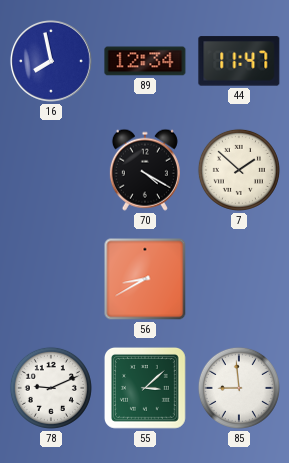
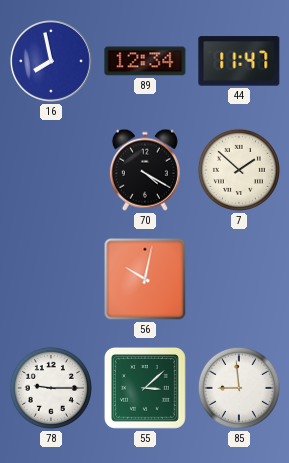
56: 8:40 -> 10:02 (145, 279)
78: 9:11 -> 9:15 (51, 388)
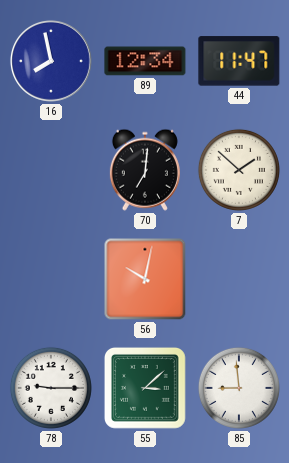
70: 4:20 -> 7:01 (145, 170)
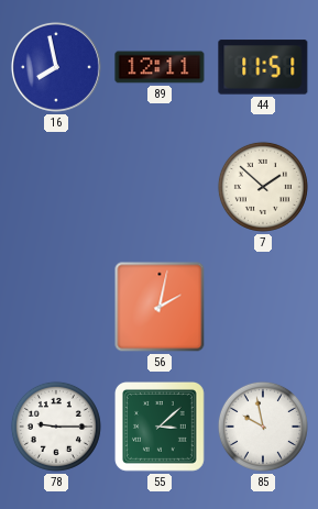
89: 12:34 -> 12:11 (160, 67)
44: 11:47 -> 11:51 (263, 67)
70: 7:01 -> none (145, 170)
56: 10:02 -> 2:02 (160, 307)
85: 8:59 -> 9:58 (263, 427)
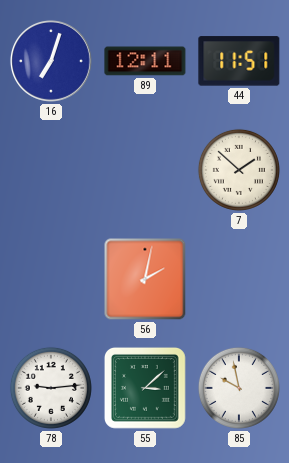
16: 7:58 -> 7:03 (51, 61)
78: 9:15 -> 9:14 (51, 388)
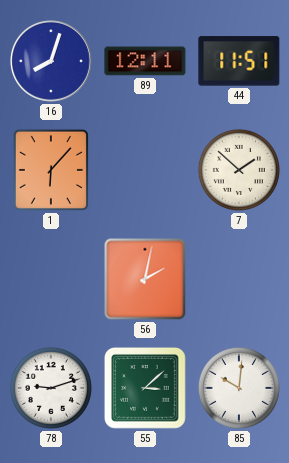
16: 7:03 -> 8:03 (51, 61)
1: none -> 6:07 (51, 170)
78: 9:14 -> 9:12 (51, 388)
85: 9:58 -> 10:01 (239, 388)
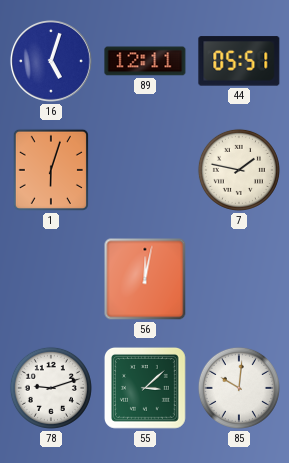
16: 8:03 -> 5:03 (51, 61)
44: 11:51 -> 05:51 (239, 61)
1: 6:07 -> 6:03 (51, 170)
7: 1:52 -> 1:47 (239, 170)
56: 2:02 -> 12:02 (145, 279)
